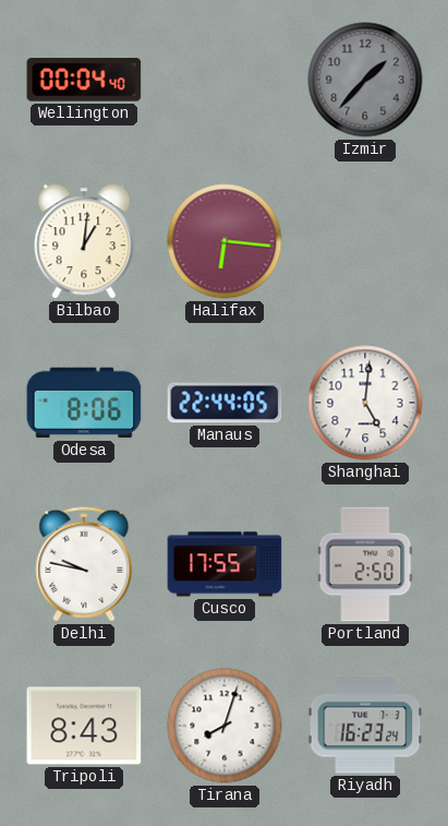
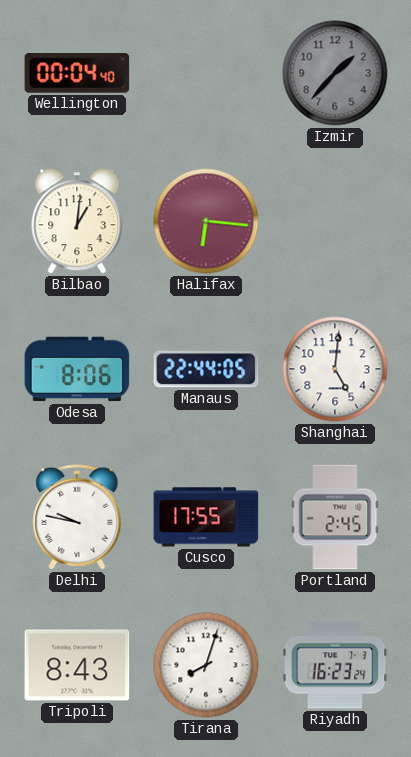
Portland: 2:50 -> 2:45 (335, 517)
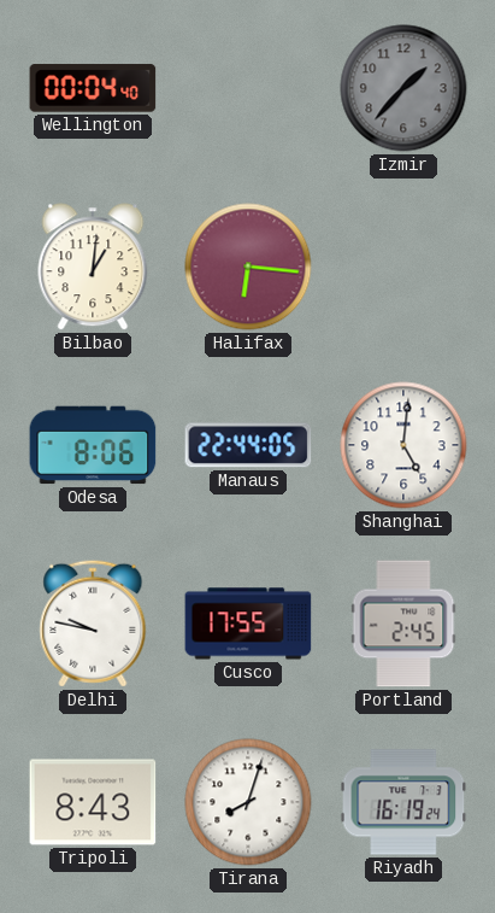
Riyadh: 16:23 -> 16:19 (403, 802)
